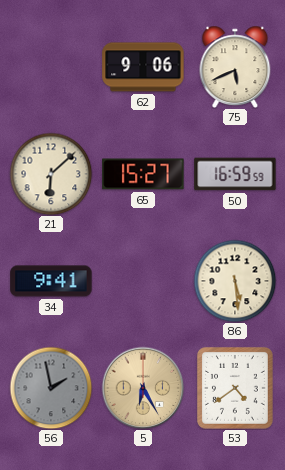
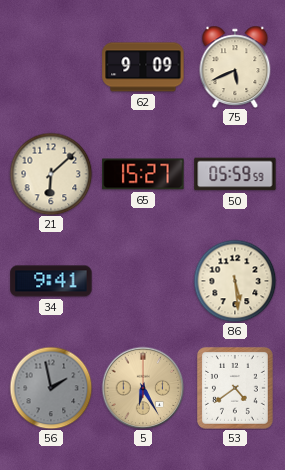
62: 9:06 -> 9:09 (143, 67)
50: 16:59 -> 05:59 (235, 174)
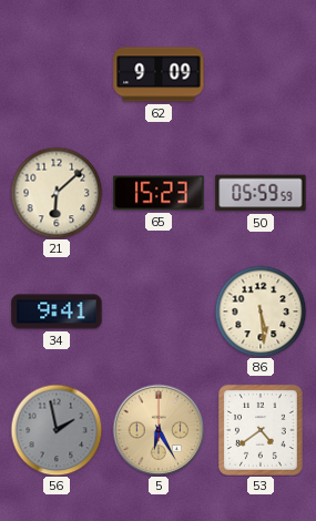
75: 5:41 -> none (235, 67)
65: 15:27 -> 15:23 (159, 193)
